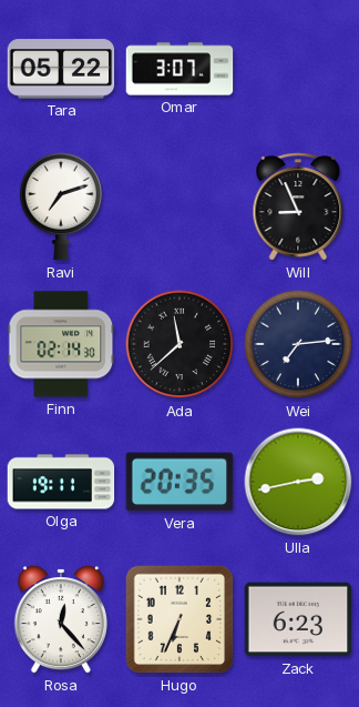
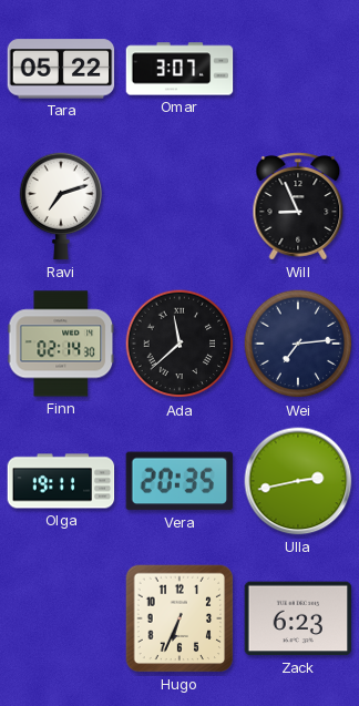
Rosa: 12:23 -> none (61, 620)
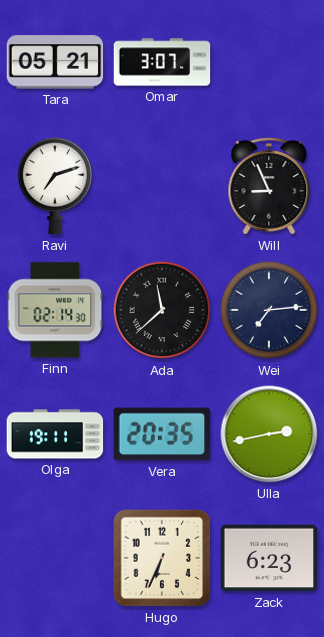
Tara: 05:22 -> 05:21 (55, 62)
